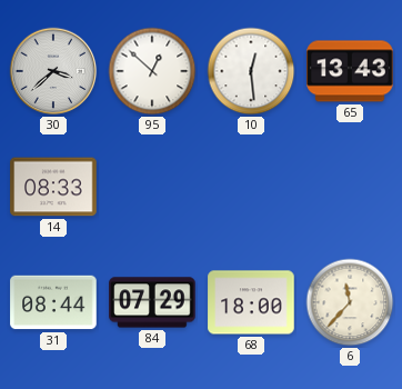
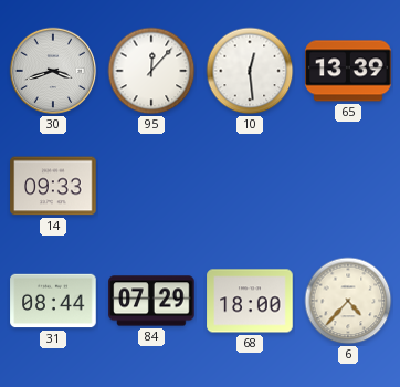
30: 3:38 -> 3:42 (53, 71)
95: 12:52 -> 12:07 (151, 71)
65: 13:43 -> 13:39 (348, 71)
14: 08:33 -> 09:33 (53, 186)
6: 11:37 -> 4:37 (348, 301)
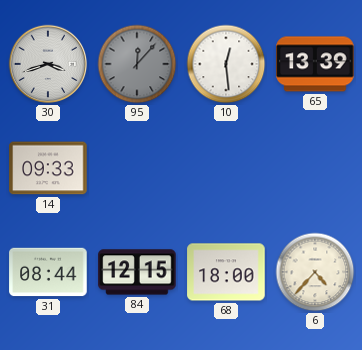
95 dial: white -> grey (137, 64)
84: 07:29 -> 12:15 (137, 272)
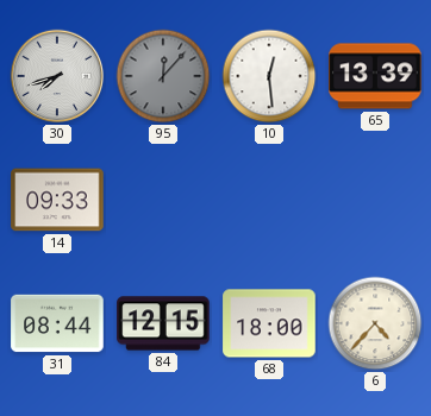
30: 3:42 -> 7:42 (57, 76)
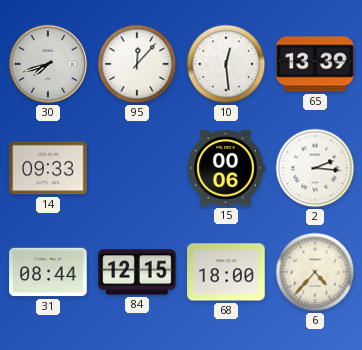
95 dial: grey -> white (137, 64)
15: none -> 00:06 (226, 168)
2: none -> 2:16 (315, 168)
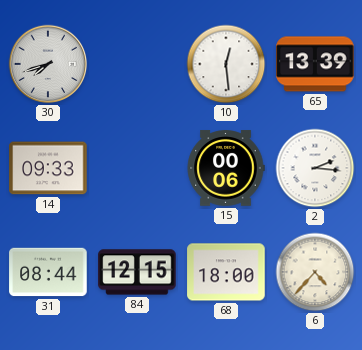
95: 12:07 -> none (137, 64)
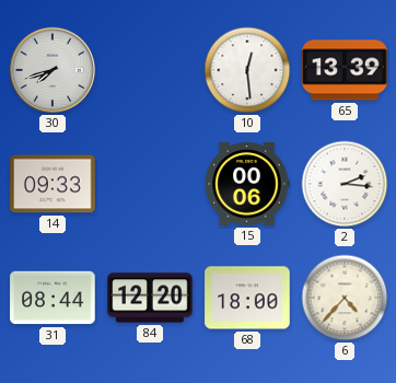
84: 12:15 -> 12:20 (150, 298)
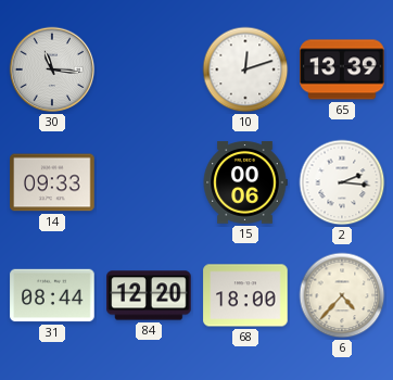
30: 7:42 -> 11:16 (52, 69)
10: 12:29 -> 12:12 (245, 69)
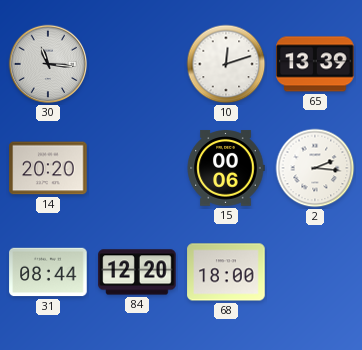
14: 09:33 -> 20:20 (48, 168)
6: 4:37 -> none (342, 295)
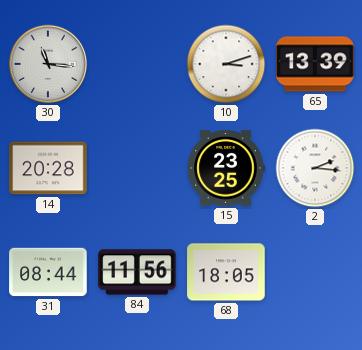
10: 12:12 -> 3:12 (226, 64)
14: 20:20 -> 20:28 (48, 168)
15: 00:06 -> 23:25 (226, 168)
84: 12:20 -> 11:56 (137, 272)
68: 18:00 -> 18:05 (226, 272)
